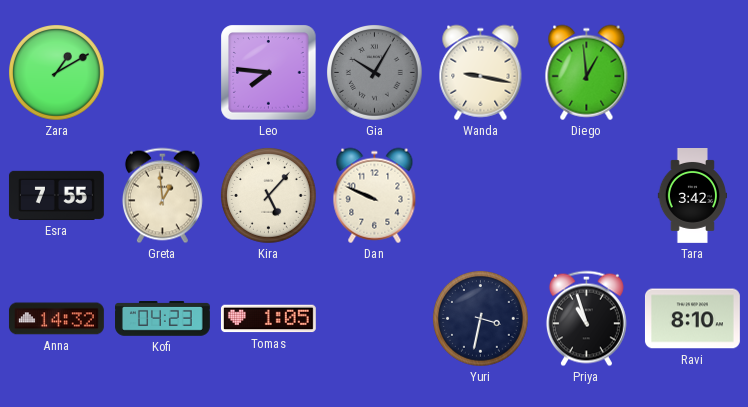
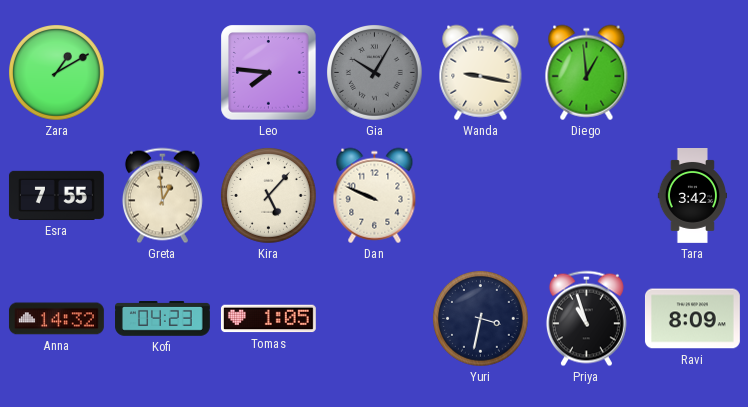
Ravi: 8:10 -> 8:09 (692, 319)
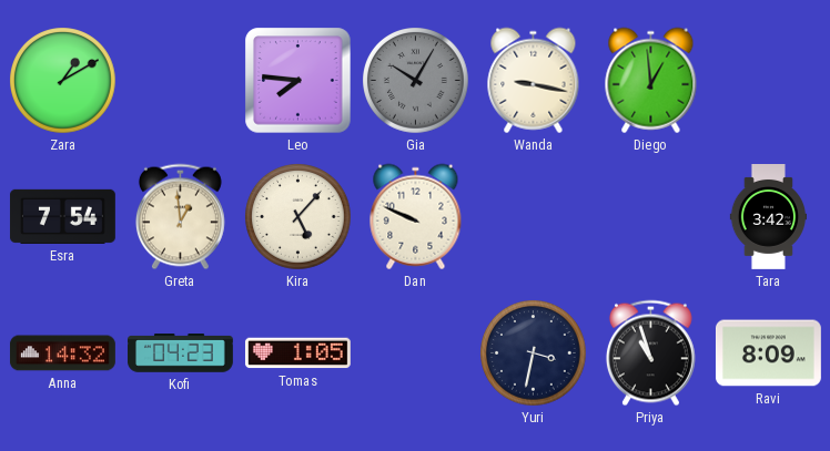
Esra: 7:55 -> 7:54 (62, 216)
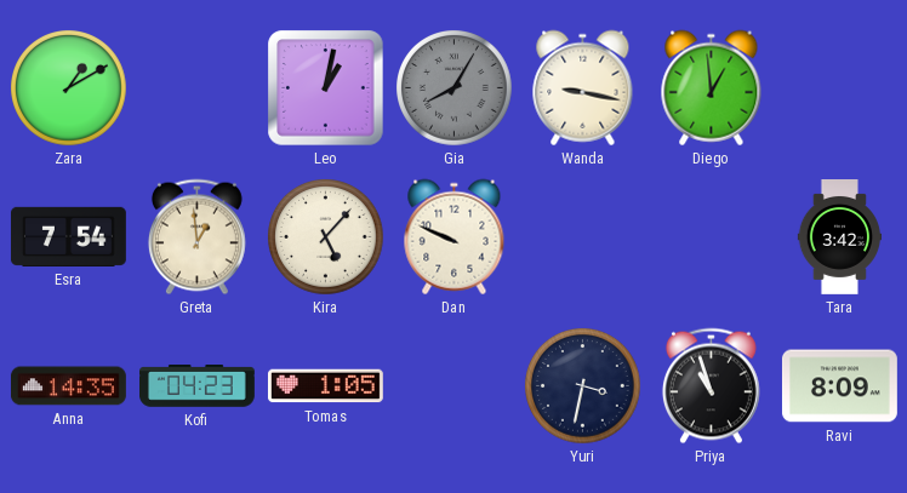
Leo: 7:46 -> 1:02 (326, 88)
Gia: 10:05 -> 8:05 (455, 88)
Anna: 14:32 -> 14:35 (68, 386)
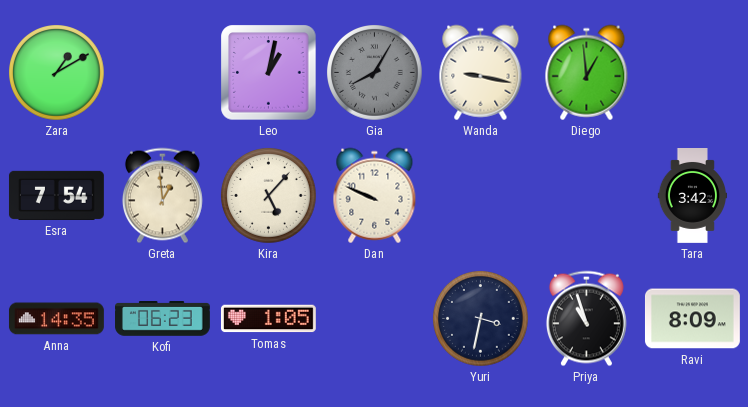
Kofi: 04:23 -> 06:23 (163, 319)
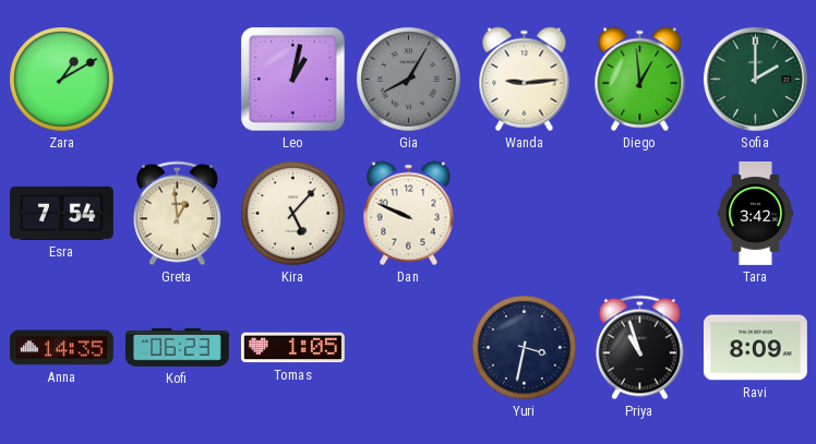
Wanda: 9:17 -> 9:14 (525, 80)
Sofia: none -> 2:00 (755, 79)
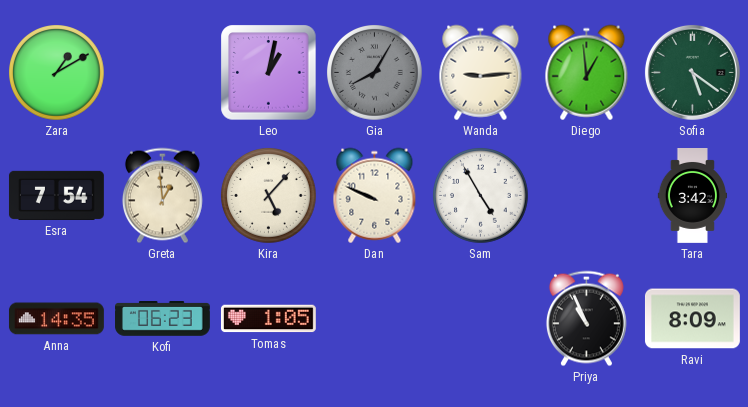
Sofia: 2:00 -> 5:21 (692, 72)
Sam: none -> 4:55 (481, 196)
Yuri: 3:32 -> none (525, 348)
Priya: 10:57 -> 10:56 (586, 319)
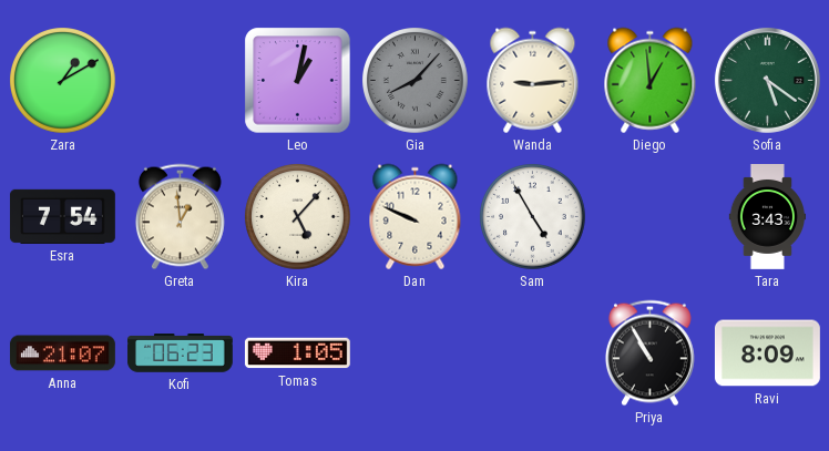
Gia: 8:05 -> 8:07 (416, 81)
Tara: 3:42 -> 3:43 (767, 217)
Anna: 14:35 -> 21:07 (62, 353)
Priya: 10:56 -> 10:55 (649, 353)
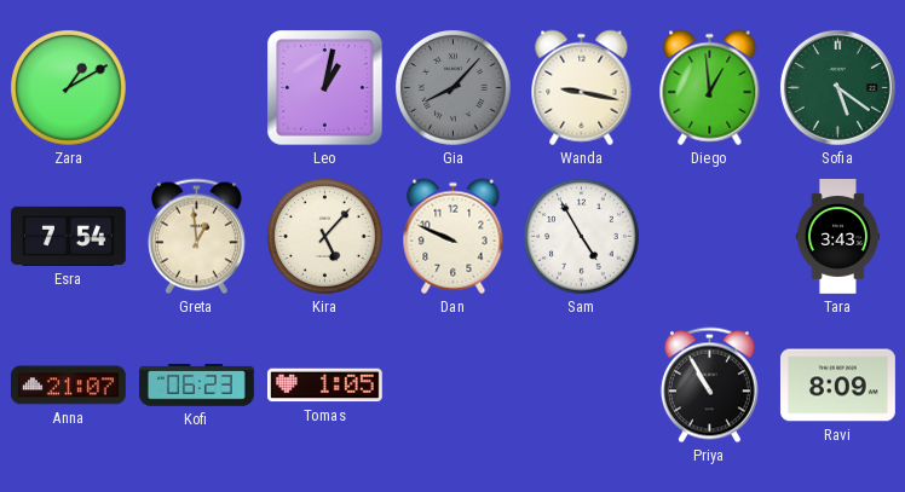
Wanda: 9:14 -> 9:17 (582, 88)
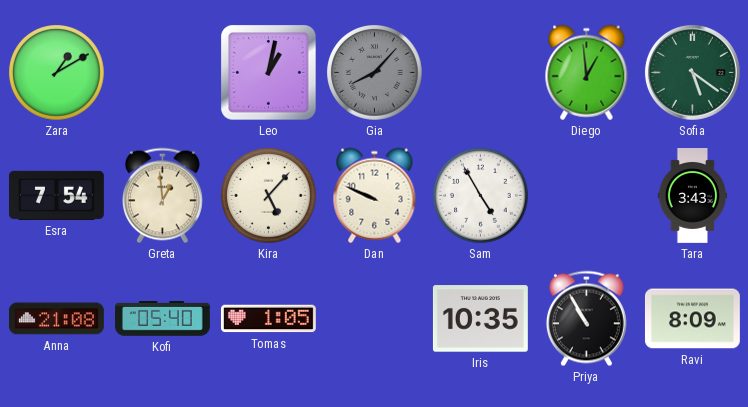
Wanda: 9:17 -> none (582, 88)
Anna: 21:07 -> 21:08 (56, 319)
Kofi: 06:23 -> 05:40 (163, 319)
Iris: none -> 10:35 (480, 319)
